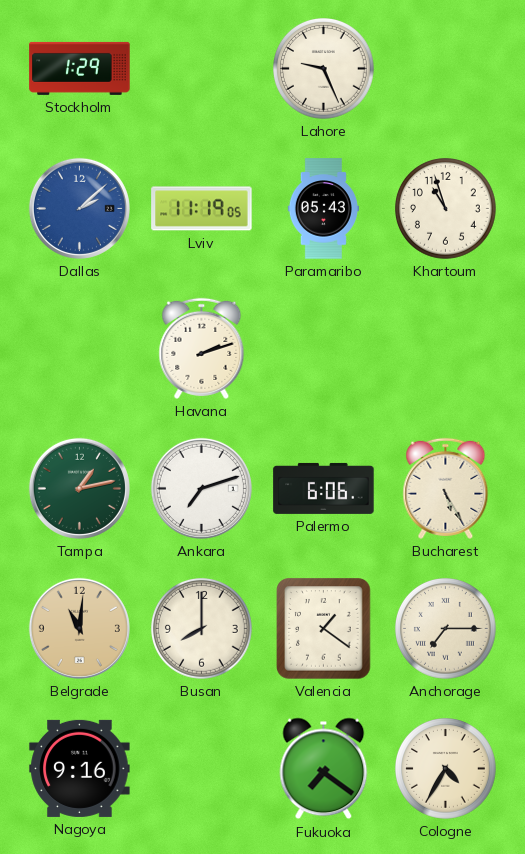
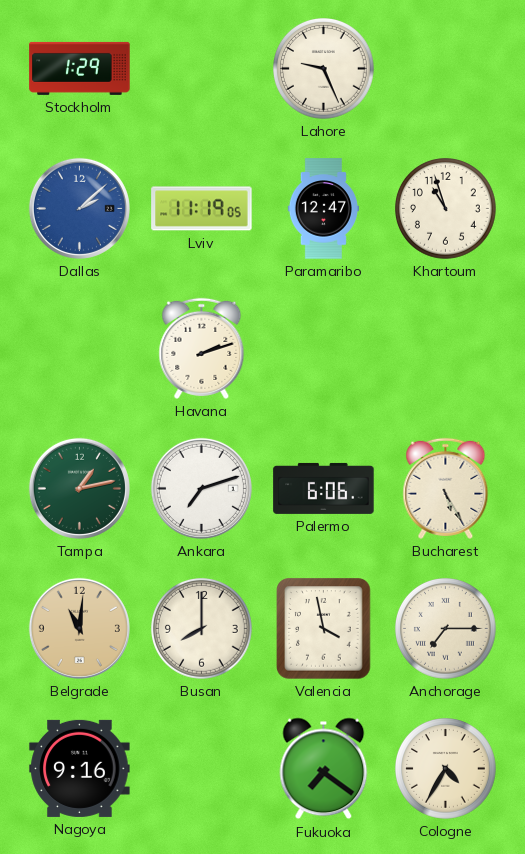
Paramaribo: 05:43 -> 12:47 (323, 209)
Valencia: 1:21 -> 3:58 (324, 629)
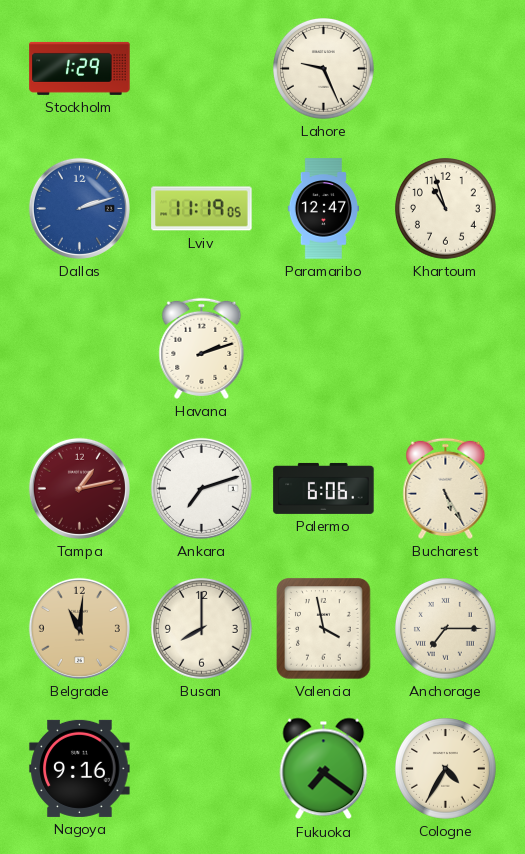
Dallas: 2:08 -> 2:12 (79, 208)
Tampa dial: green -> burgundy (79, 488)
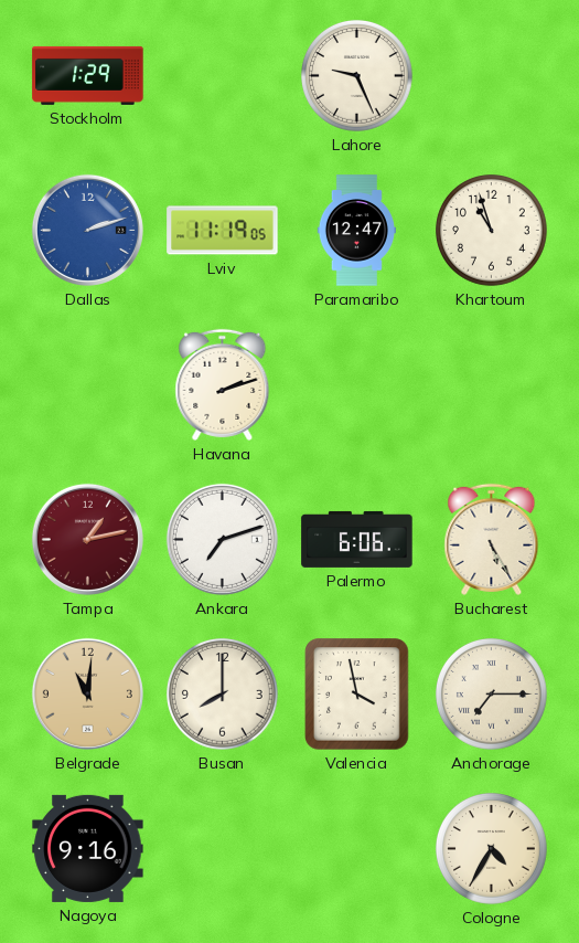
Fukuoka: 7:21 -> none (324, 769)
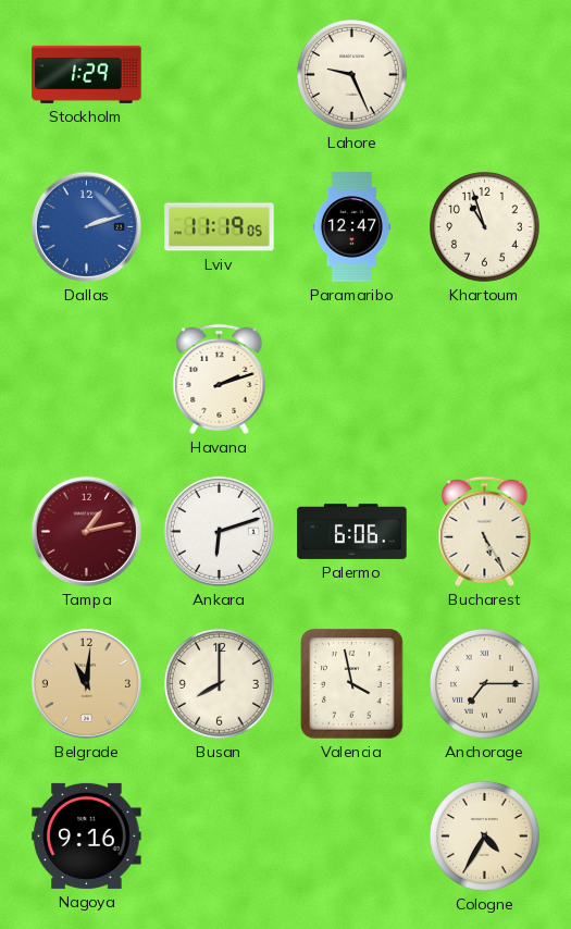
Ankara: 7:12 -> 6:12 (219, 531)
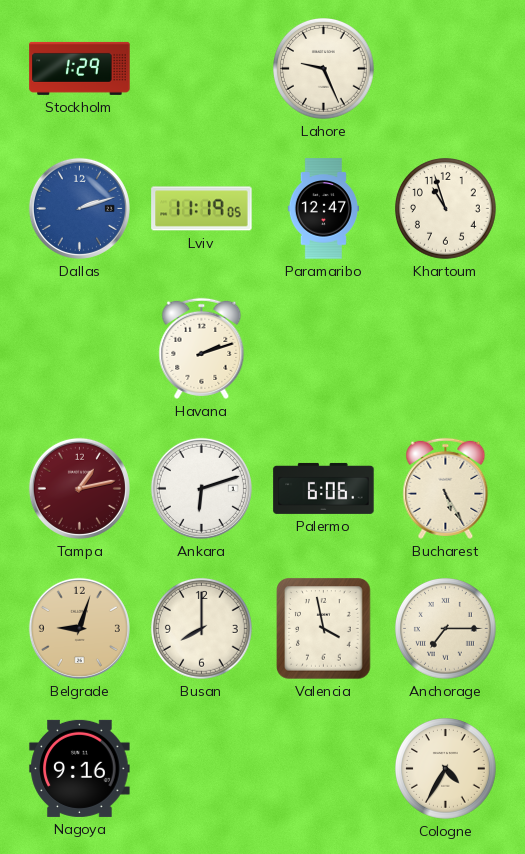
Belgrade: 11:01 -> 9:03 (79, 628)
